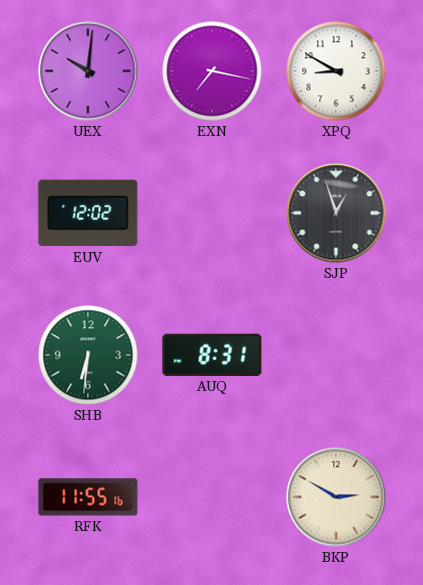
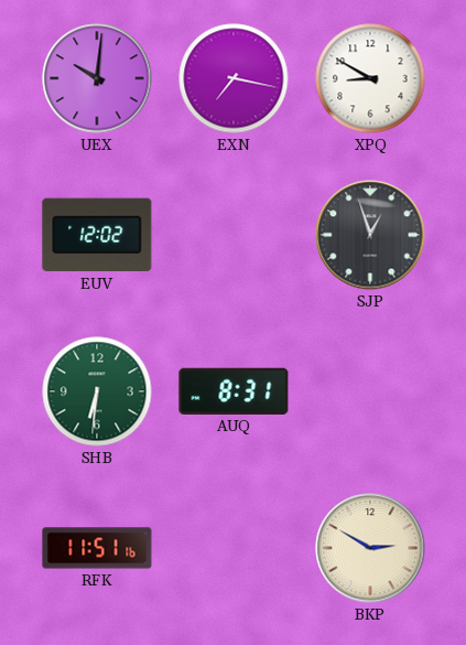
RFK: 11:55 -> 11:51 (97, 548)
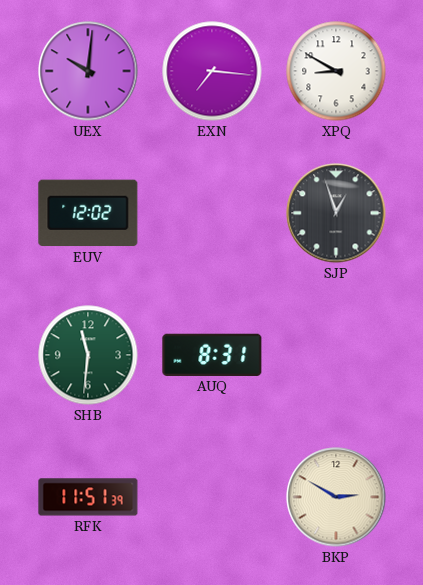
EXN: 7:17 -> 7:16 (212, 71)
SHB: 6:31 -> 11:31 (88, 355)
RFK: 11:51:16 -> 11:51:39 (88, 497)
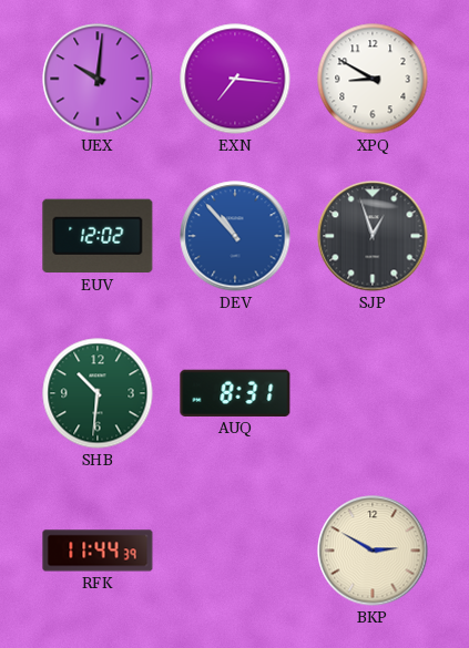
DEV: none -> 10:53 (235, 236)
SHB: 11:31 -> 10:31 (98, 393)
RFK: 11:51 -> 11:44 (98, 551)
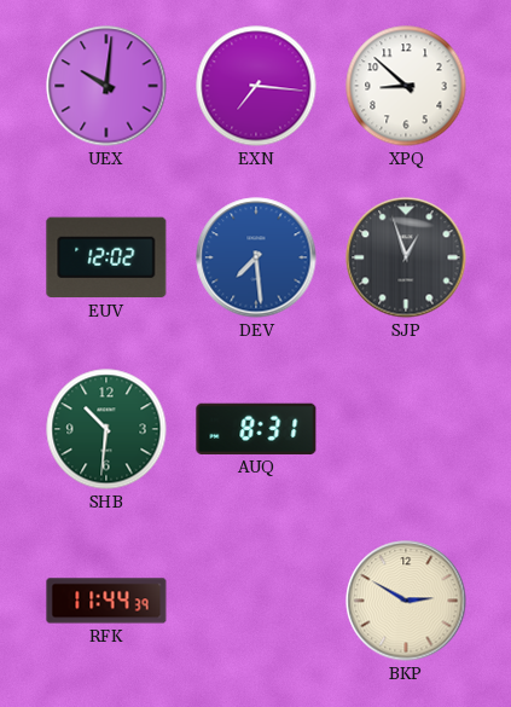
XPQ: 8:50 -> 8:52 (406, 86)
DEV: 10:53 -> 7:29 (256, 257)
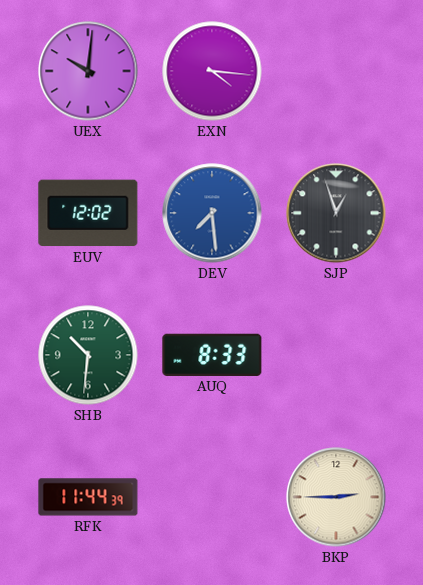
EXN: 7:16 -> 4:16 (212, 71)
XPQ: 8:52 -> none (406, 86)
AUQ: 8:31 -> 8:33 (212, 355)
BKP: 2:50 -> 2:45 (336, 497)
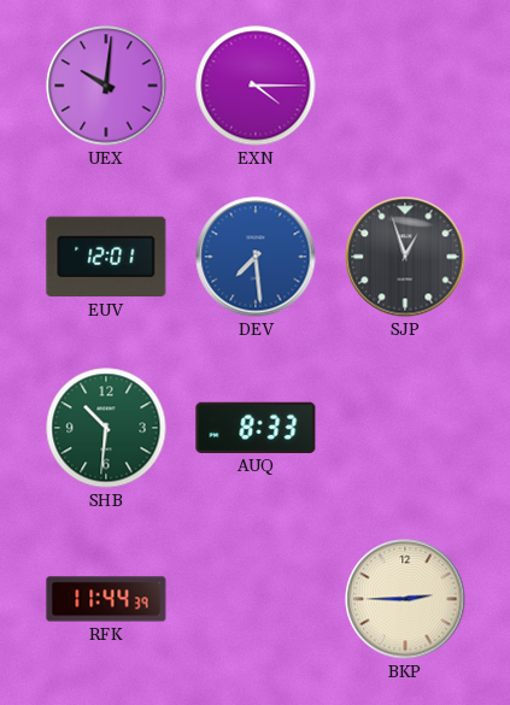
EXN: 4:16 -> 4:15 (256, 86)
EUV: 12:02 -> 12:01 (106, 257)
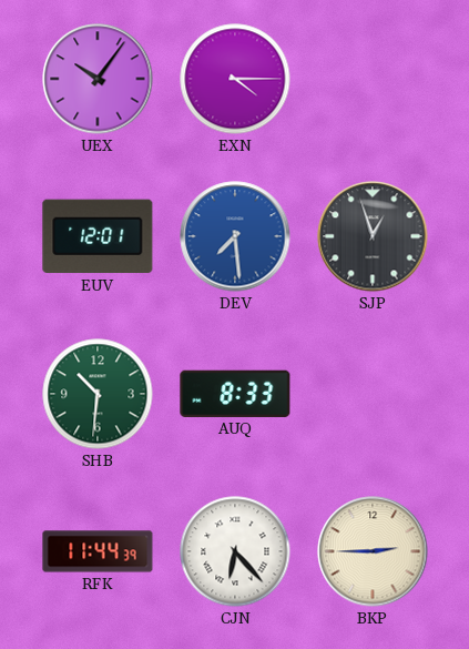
UEX: 10:01 -> 10:06 (98, 79)
CJN: none -> 6:23 (235, 551)
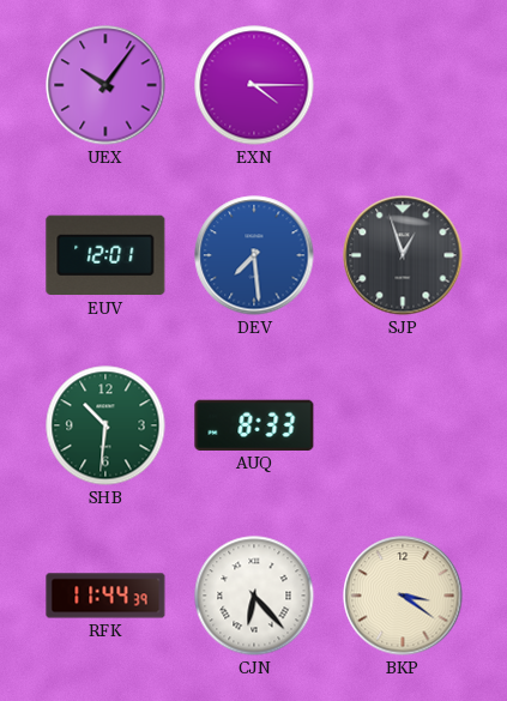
BKP: 2:45 -> 3:21 (403, 596)
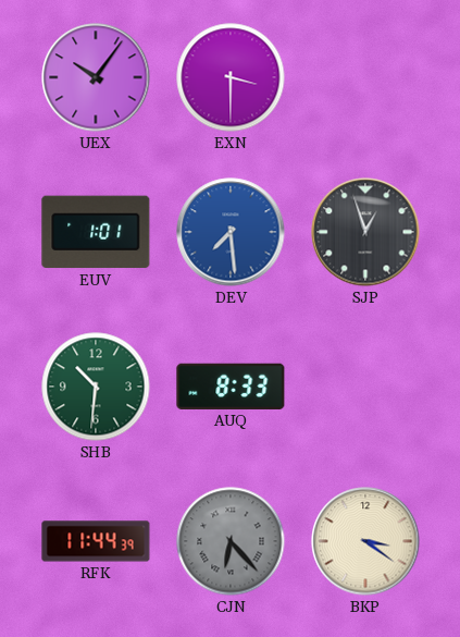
EXN: 4:15 -> 3:30 (231, 77)
EUV: 12:01 -> 1:01 (96, 232)
CJN dial: white -> grey (231, 541)
